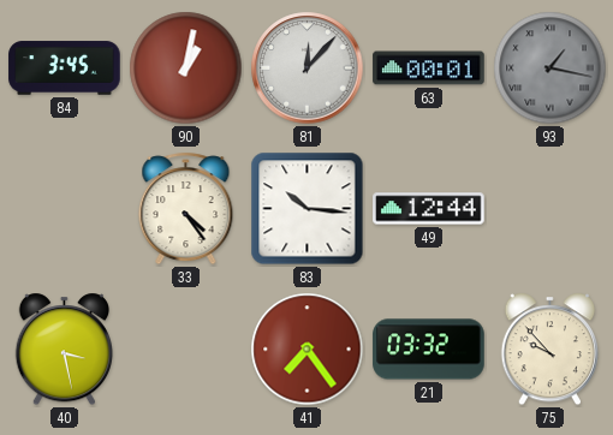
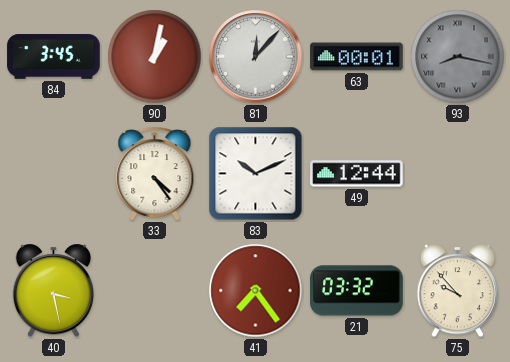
93: 1:17 -> 8:17 (458, 57)
83: 10:16 -> 10:11 (256, 174)
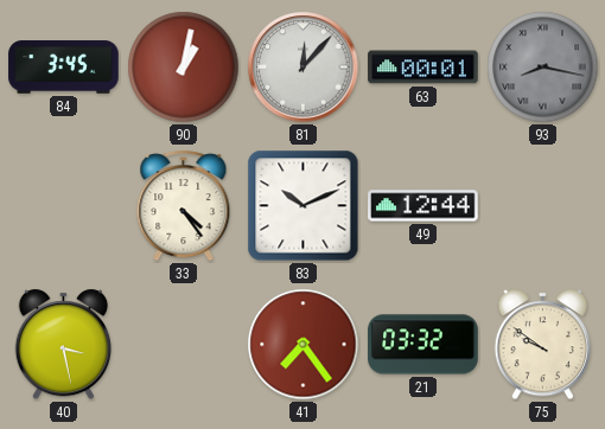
75: 9:53 -> 9:51 (542, 345)
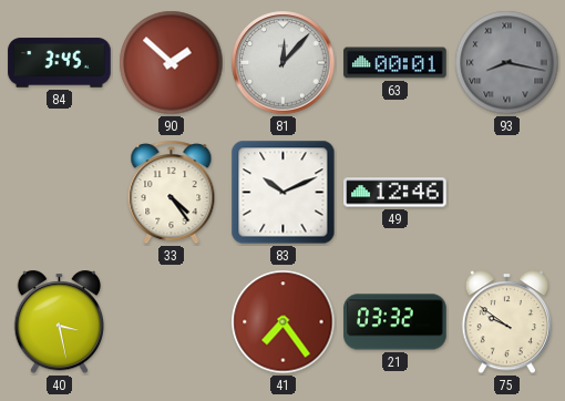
90: 1:02 -> 1:52 (172, 63)
49: 12:44 -> 12:46 (395, 193)
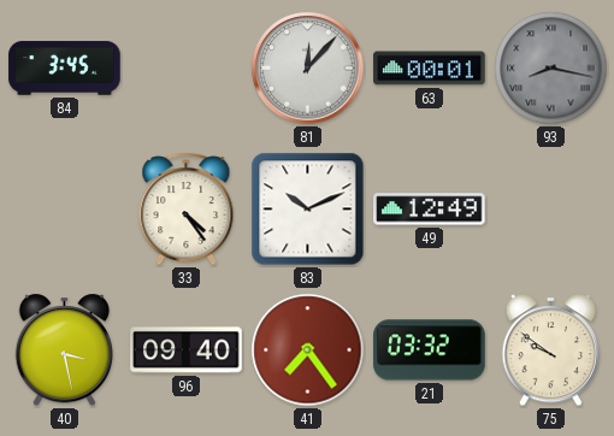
90: 1:52 -> none (172, 63)
49: 12:46 -> 12:49 (430, 210)
96: none -> 09:40 (187, 350)
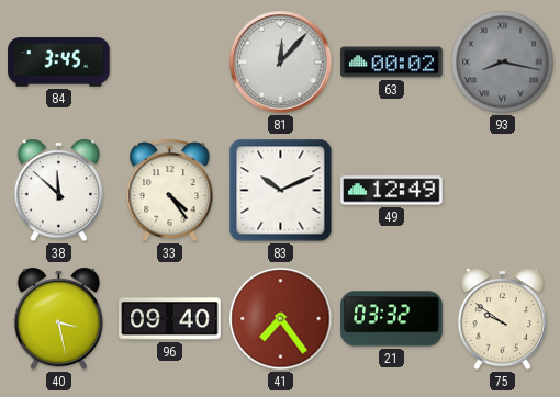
63: 00:01 -> 00:02 (392, 63)
38: none -> 11:52 (58, 191)
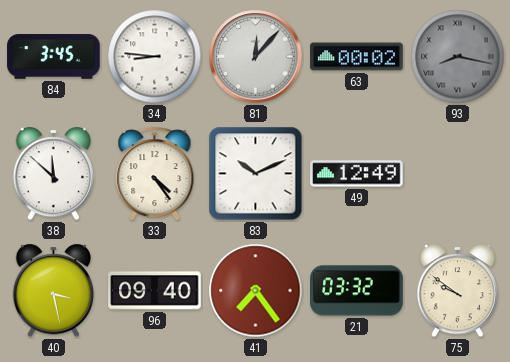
34: none -> 8:46 (155, 57)
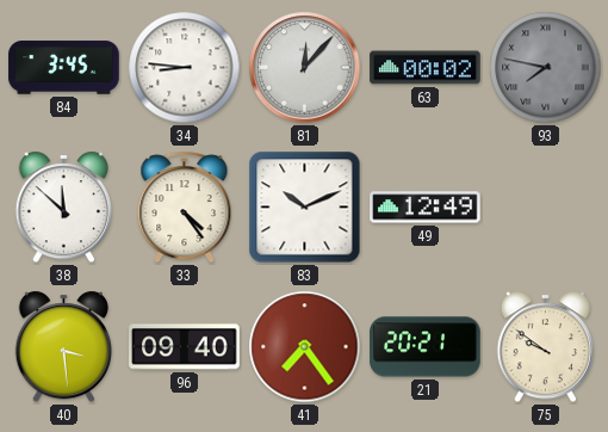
93: 8:17 -> 7:47 (546, 68)
40: 3:28 -> 3:29 (63, 347)
21: 03:32 -> 20:21 (426, 347)
